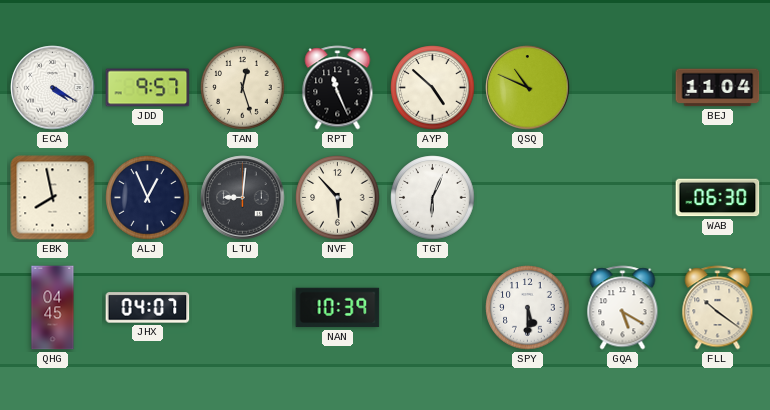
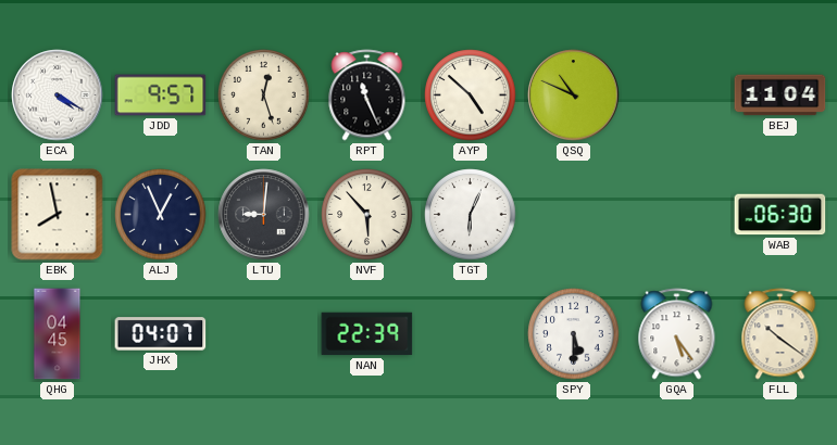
NAN: 10:39 -> 22:39 (367, 334)
GQA: 5:20 -> 5:24 (677, 334)
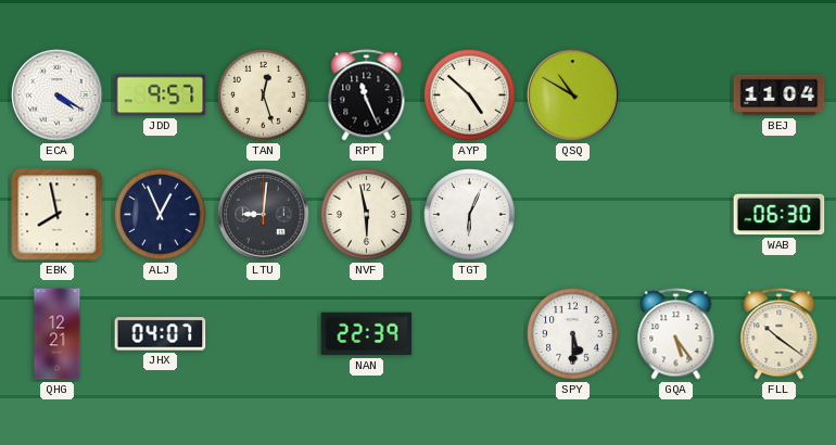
QSQ: 10:49 -> 10:50 (573, 96)
NVF: 5:53 -> 5:58 (367, 215)
QHG: 04:45 -> 12:21 (58, 334)
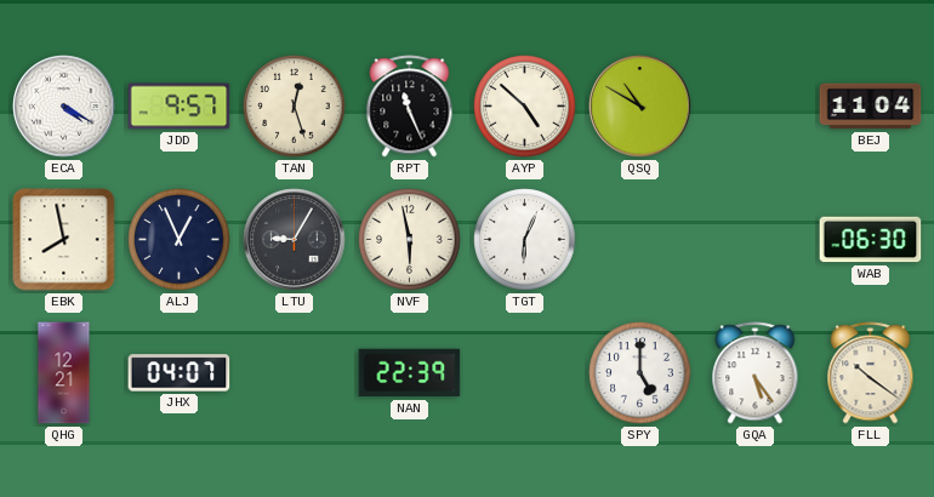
LTU: 9:01 -> 9:05 (295, 240)
SPY: 5:30 -> 5:00 (640, 373)
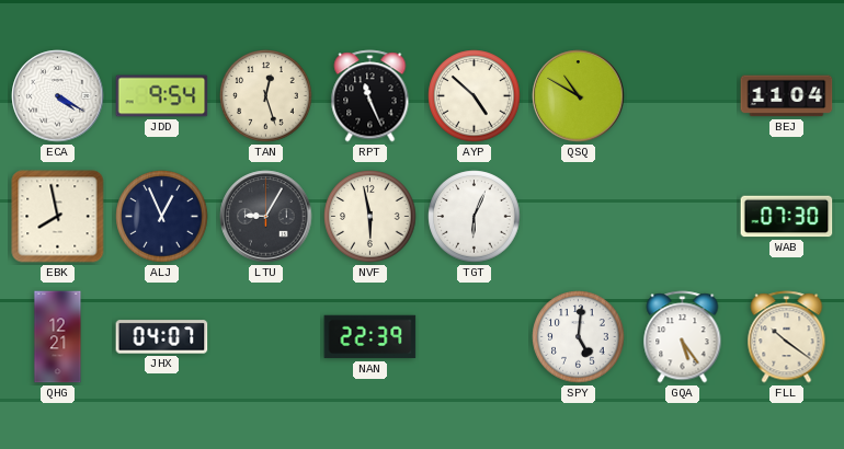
JDD: 9:57 -> 9:54 (162, 96)
WAB: 06:30 -> 07:30 (787, 217)
SPY: 5:00 -> 5:01 (579, 337)
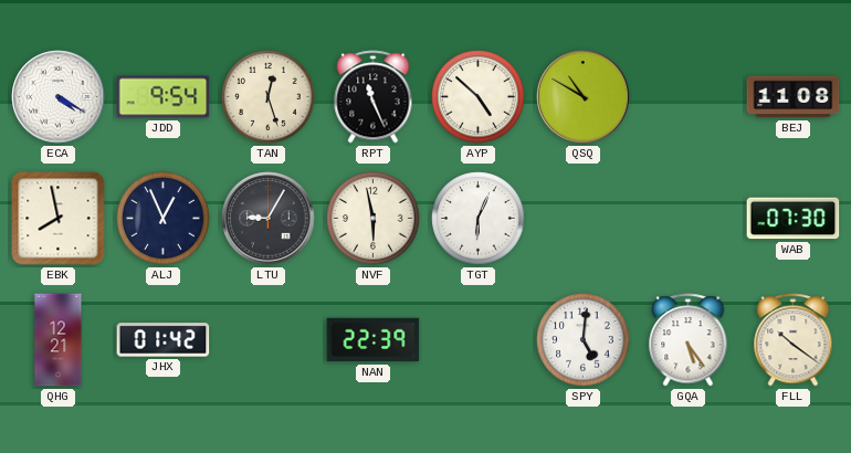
BEJ: 11:04 -> 11:08 (794, 97)
JHX: 04:07 -> 01:42 (164, 340)
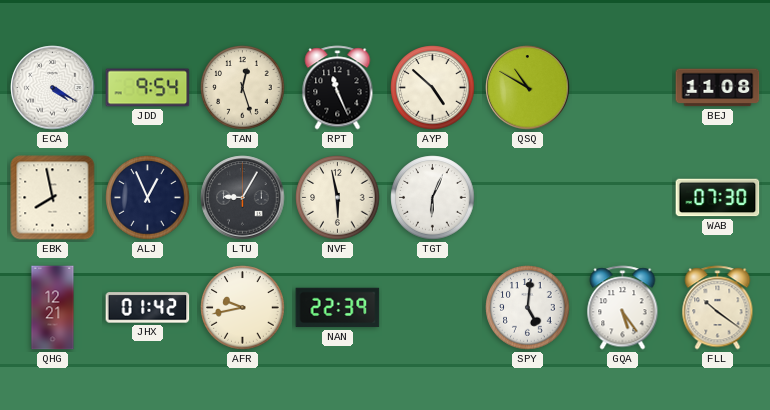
AFR: none -> 9:43 (243, 308)
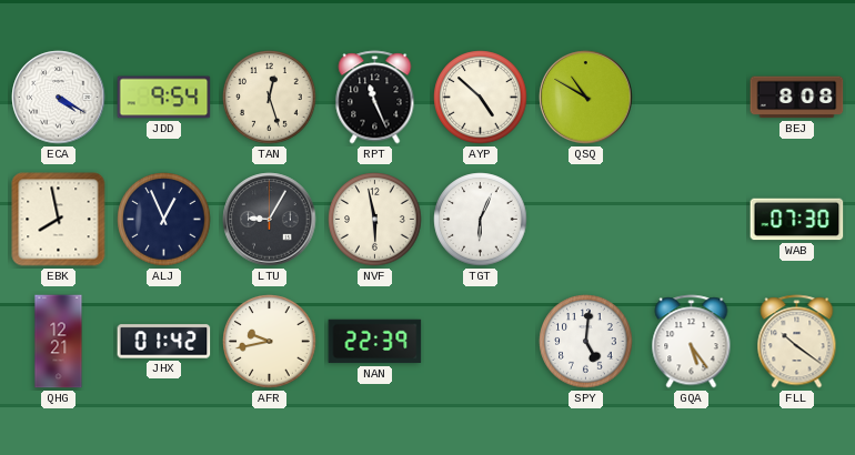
BEJ: 11:08 -> 8:08 (797, 98)
